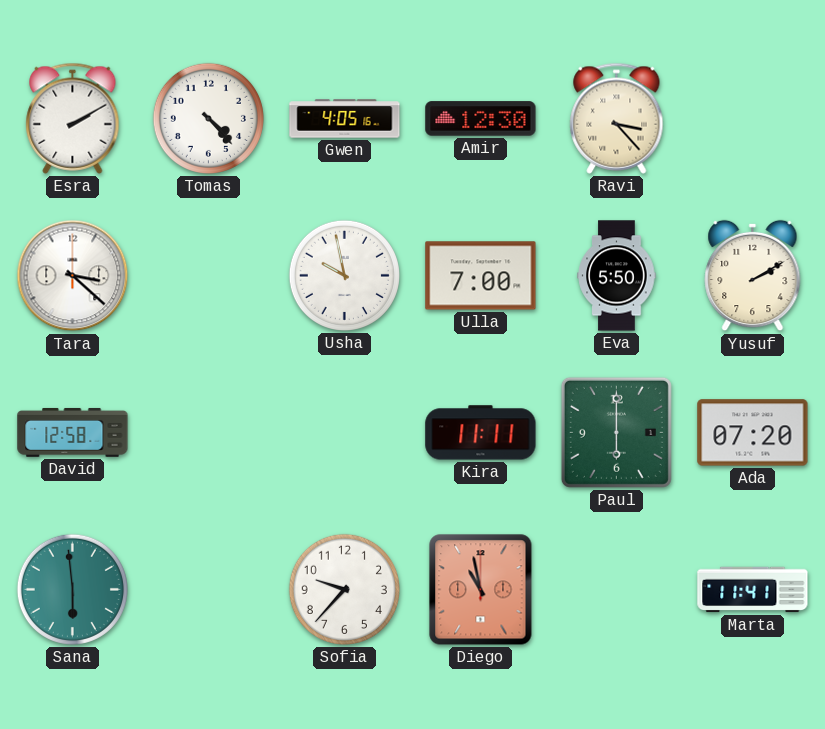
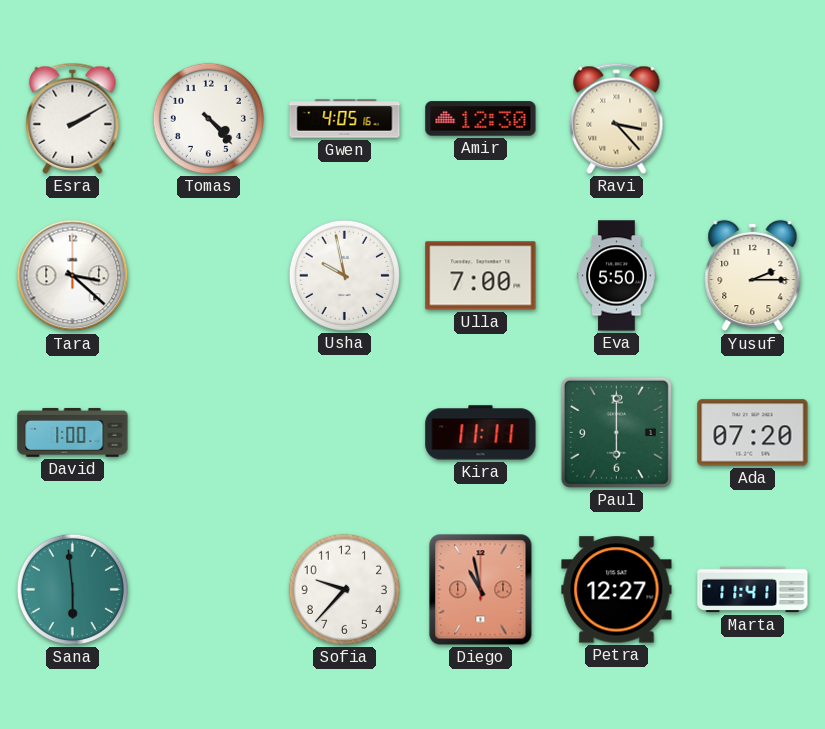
Yusuf: 2:10 -> 2:15 (753, 276)
David: 12:58 -> 1:00 (73, 432)
Petra: none -> 12:27 (617, 590)
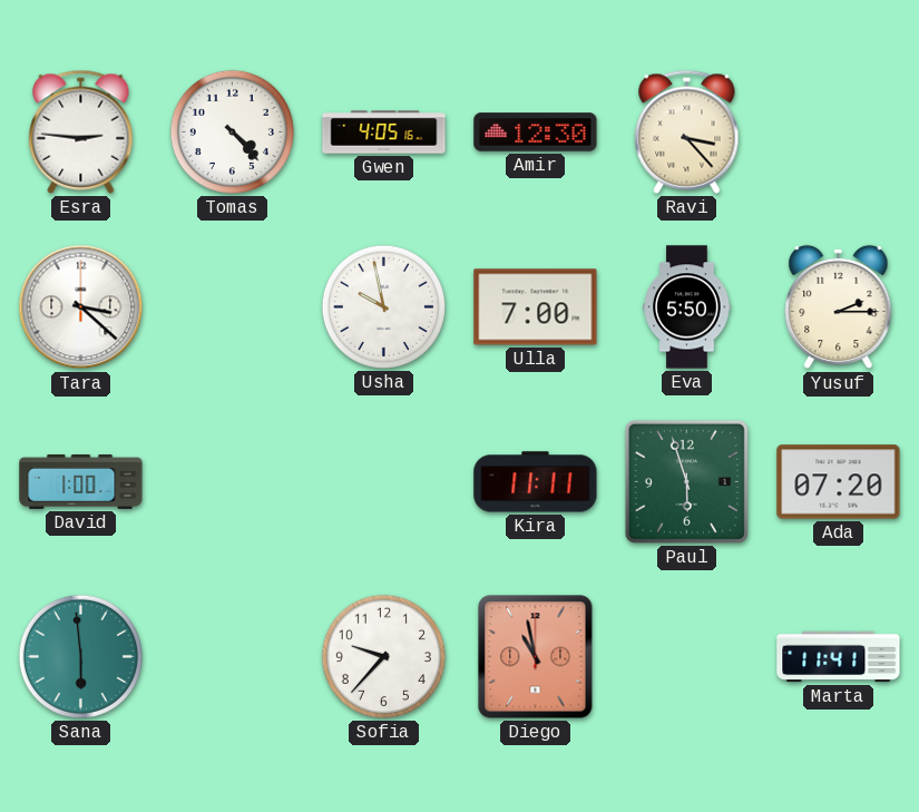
Esra: 2:10 -> 2:46 (81, 131)
Paul: 6:00 -> 5:57 (686, 481)
Petra: 12:27 -> none (617, 590)
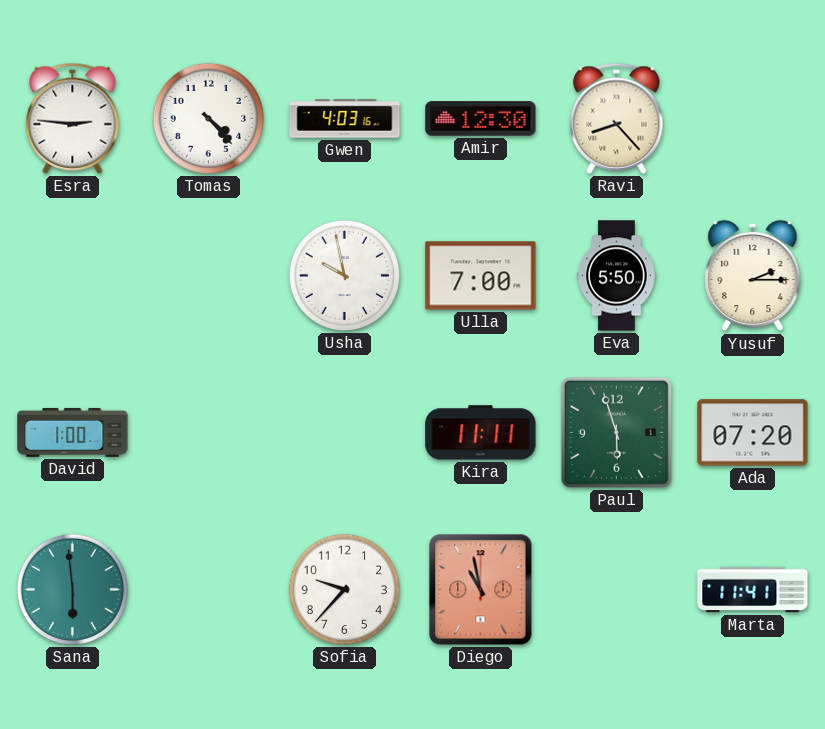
Gwen: 4:05 -> 4:03 (345, 119)
Ravi: 3:23 -> 8:23 (617, 118)
Tara: 3:22 -> none (81, 307)
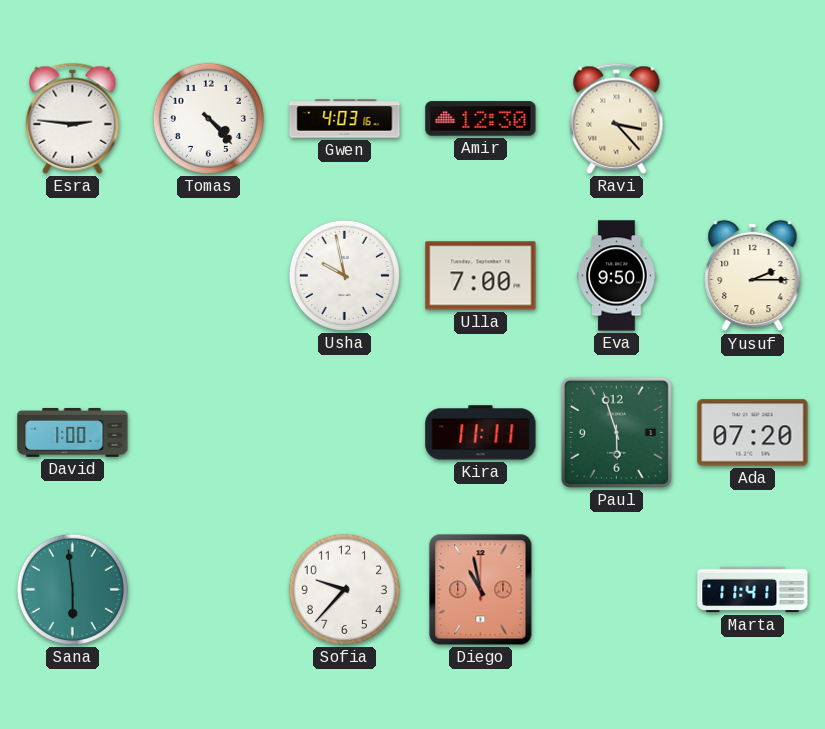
Ravi: 8:23 -> 3:23 (617, 118)
Eva: 5:50 -> 9:50 (617, 276)
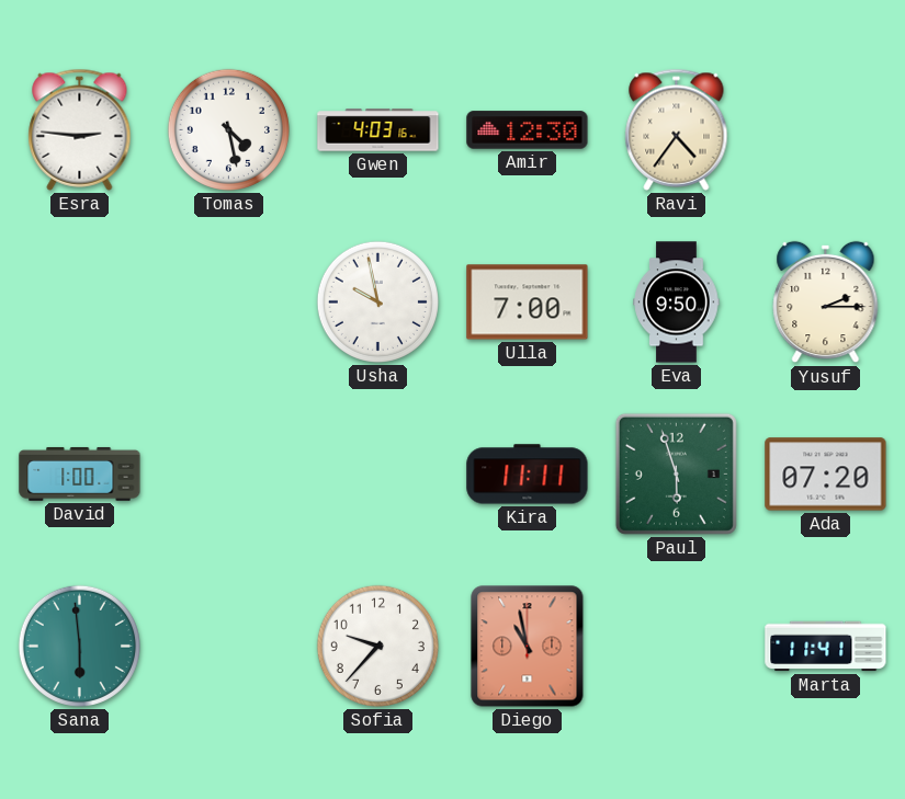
Tomas: 4:23 -> 4:28 (228, 129)
Ravi: 3:23 -> 4:36 (677, 129)
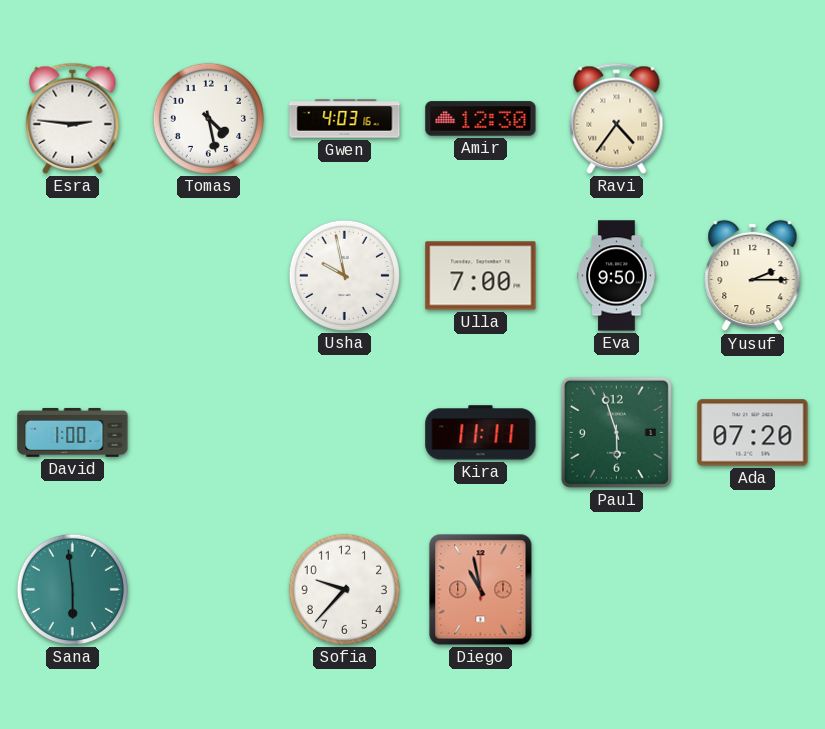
Marta: 11:41 -> none (826, 647)
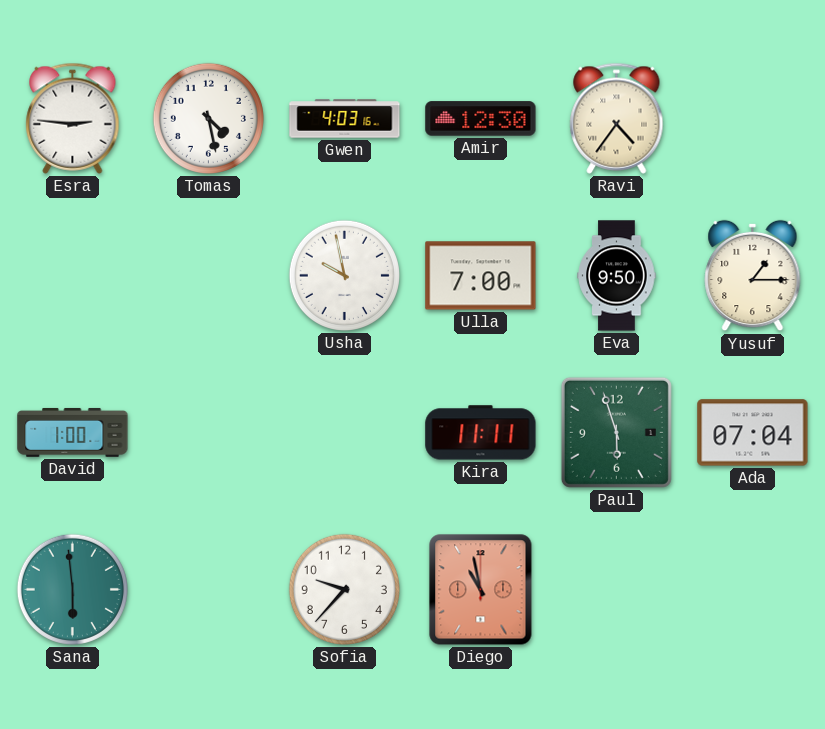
Yusuf: 2:15 -> 1:15 (753, 276)
Ada: 07:20 -> 07:04 (753, 433)
